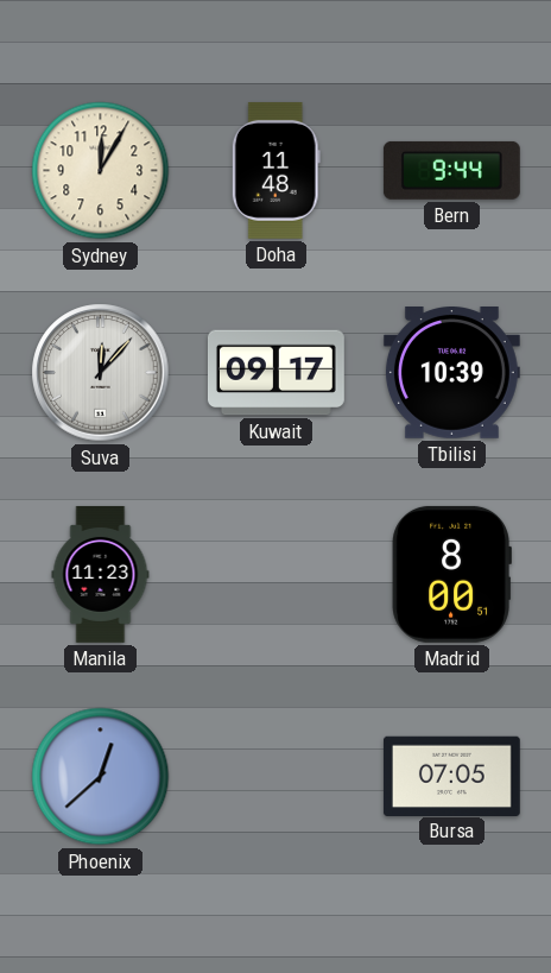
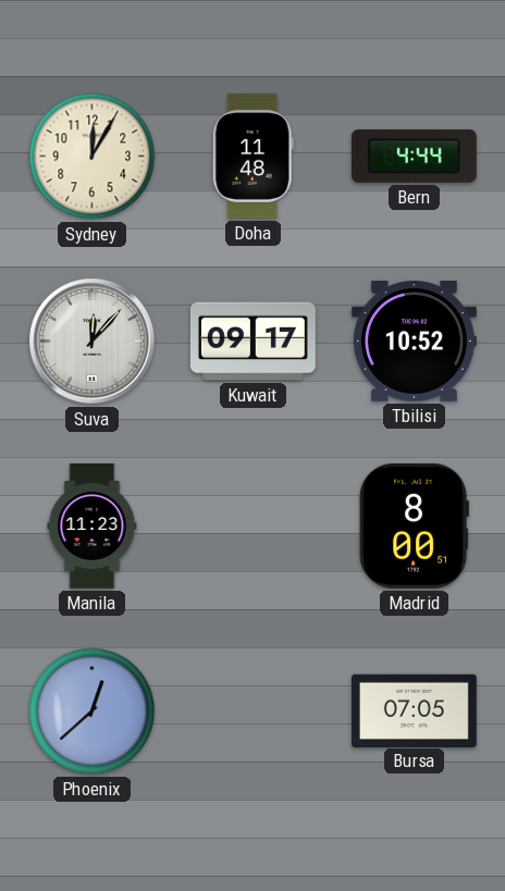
Bern: 9:44 -> 4:44 (414, 156)
Tbilisi: 10:39 -> 10:52 (414, 342)
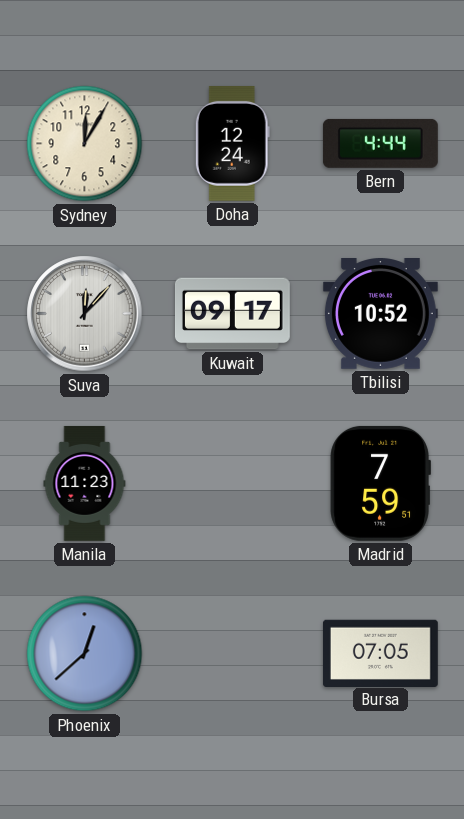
Doha: 11:48 -> 12:24 (232, 143)
Madrid: 8:00 -> 7:59 (380, 483)
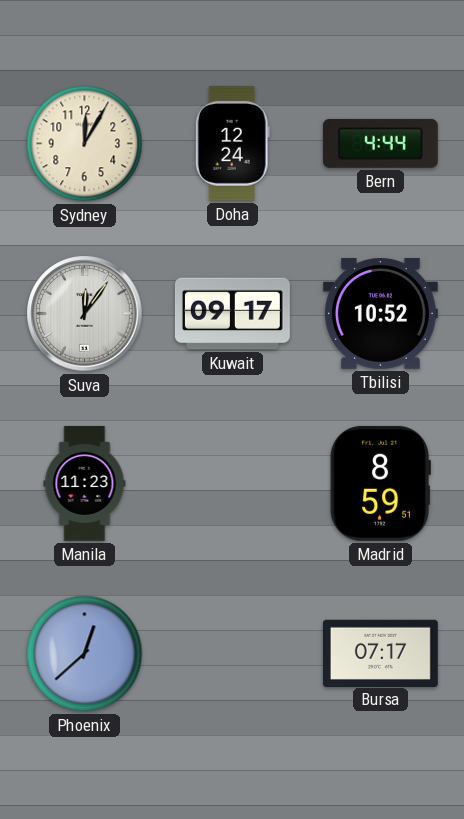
Suva: 12:07 -> 12:06 (85, 314)
Madrid: 7:59 -> 8:59 (380, 483)
Bursa: 07:05 -> 07:17 (380, 653)
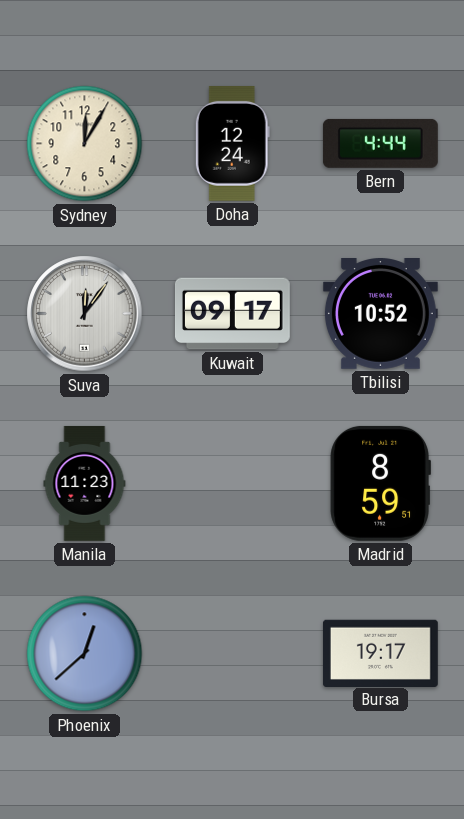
Bursa: 07:17 -> 19:17 (380, 653)
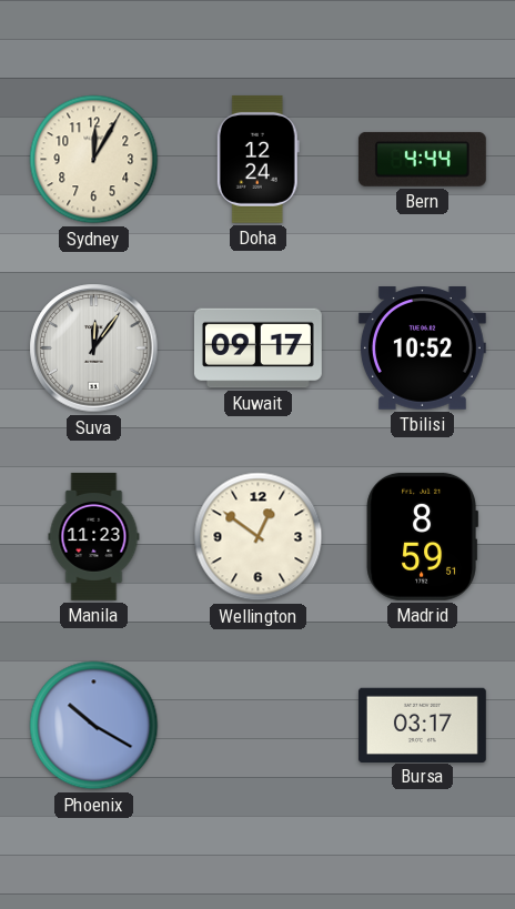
Wellington: none -> 12:51 (259, 537)
Phoenix: 12:38 -> 10:20 (94, 726)
Bursa: 19:17 -> 03:17 (422, 725)
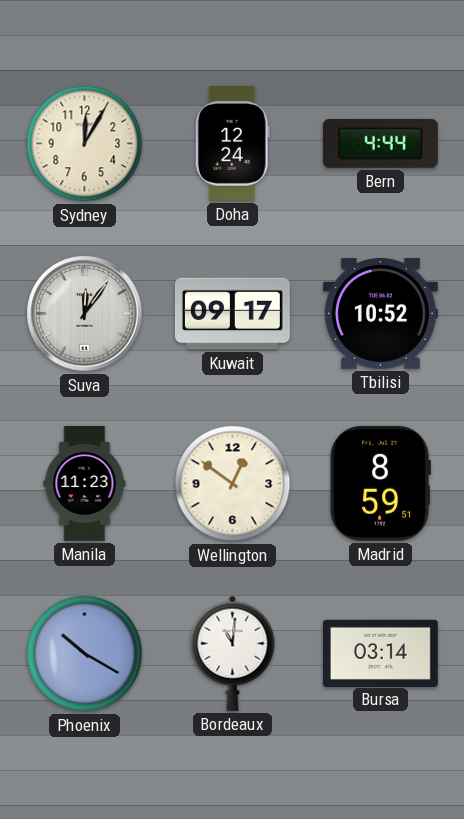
Bordeaux: none -> 11:01 (233, 653)
Bursa: 03:17 -> 03:14 (380, 653)
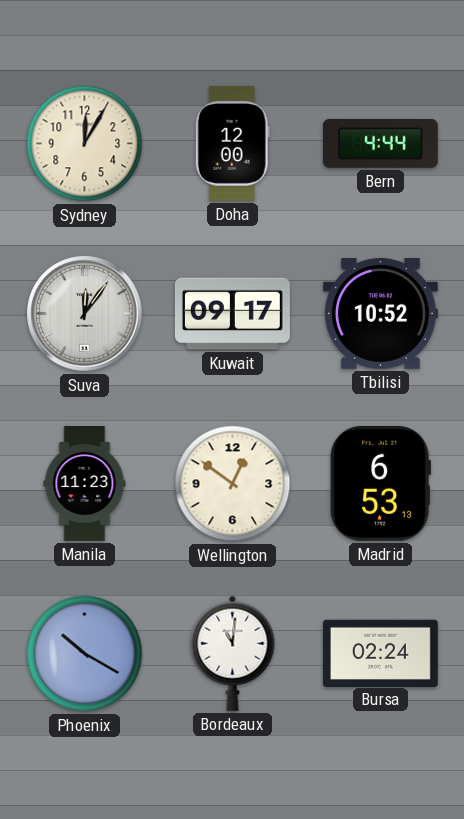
Doha: 12:24 -> 12:00 (232, 143)
Madrid: 8:59 -> 6:53 (380, 483)
Bursa: 03:14 -> 02:24 (380, 653)
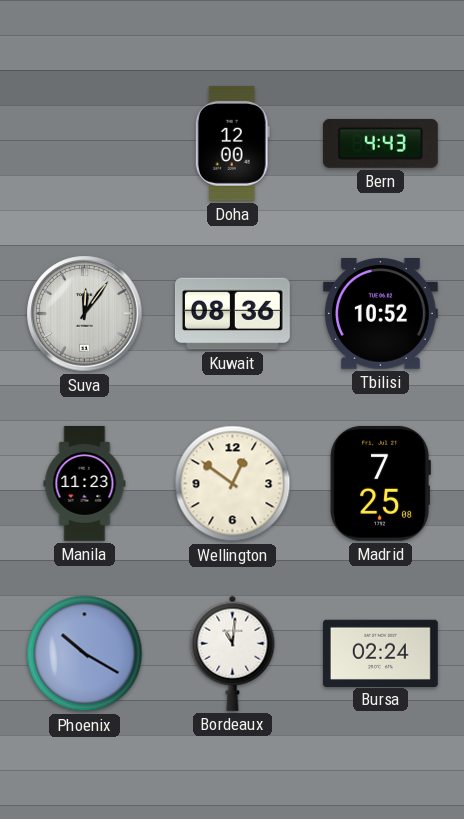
Sydney: 12:05 -> none (85, 144)
Bern: 4:44 -> 4:43 (380, 143)
Kuwait: 09:17 -> 08:36 (232, 314)
Madrid: 6:53 -> 7:25 (380, 483)
